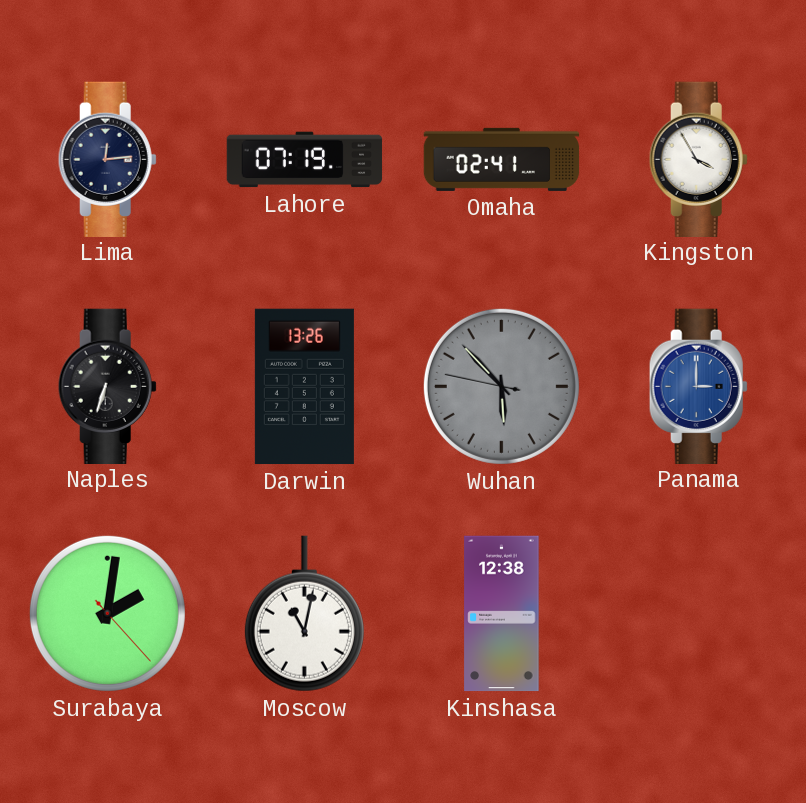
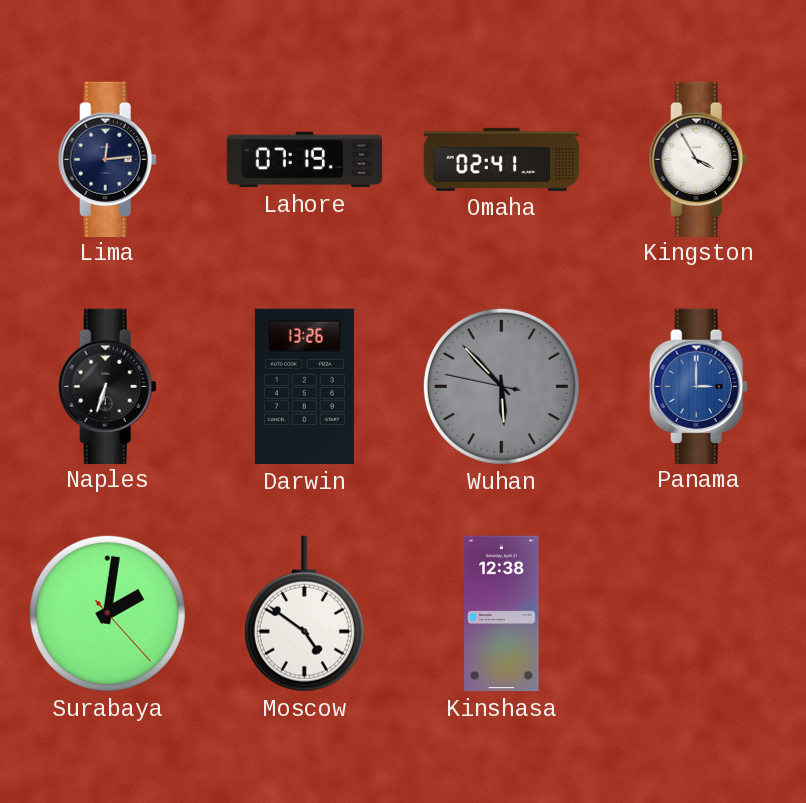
Moscow: 11:02 -> 4:51 (304, 614)
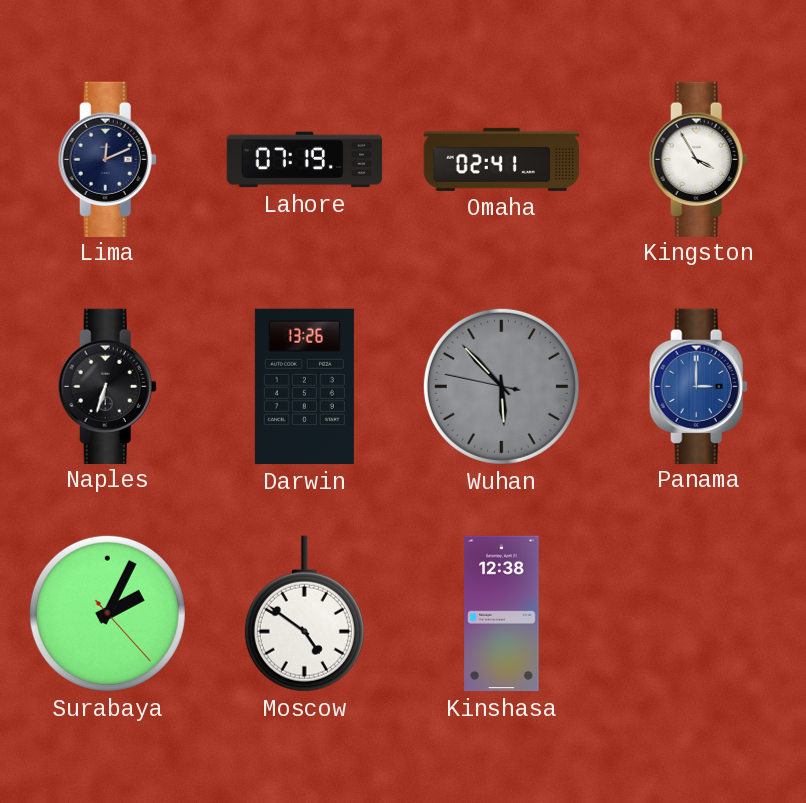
Lima: 12:14 -> 12:11 (107, 159)
Surabaya: 2:01 -> 2:04 (107, 613)
